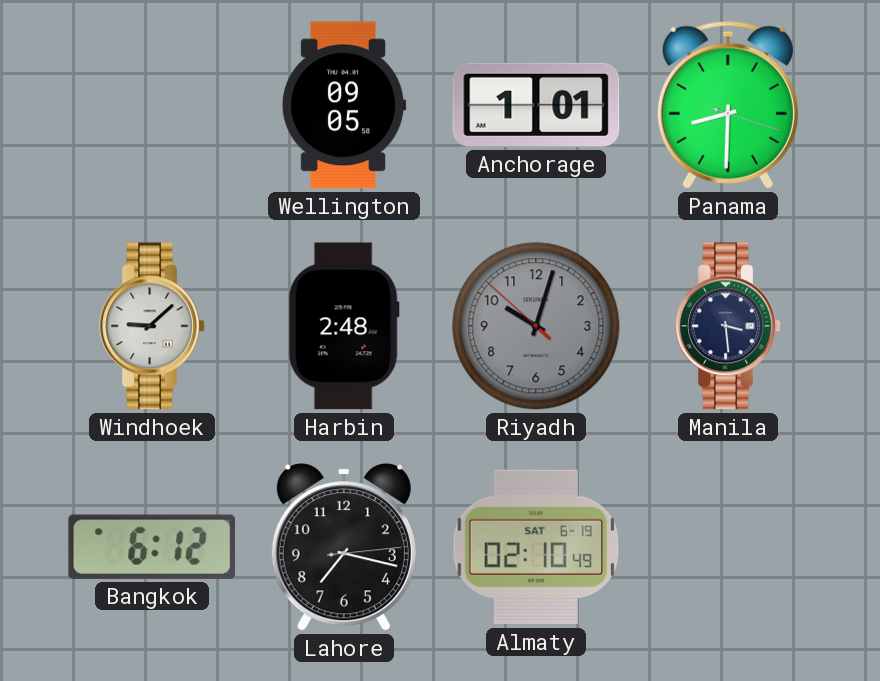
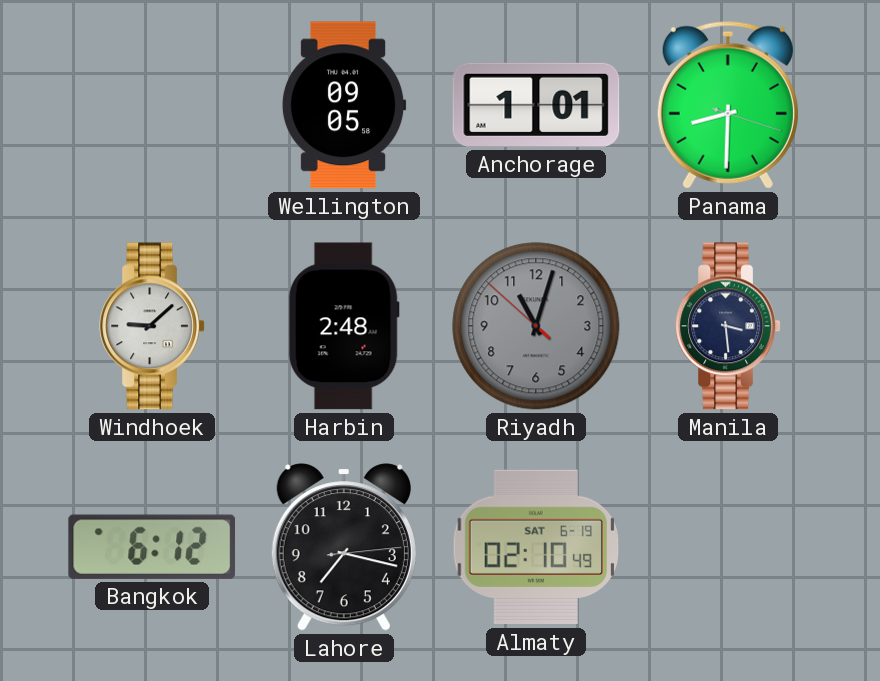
Riyadh: 10:02 -> 11:02 (536, 326)
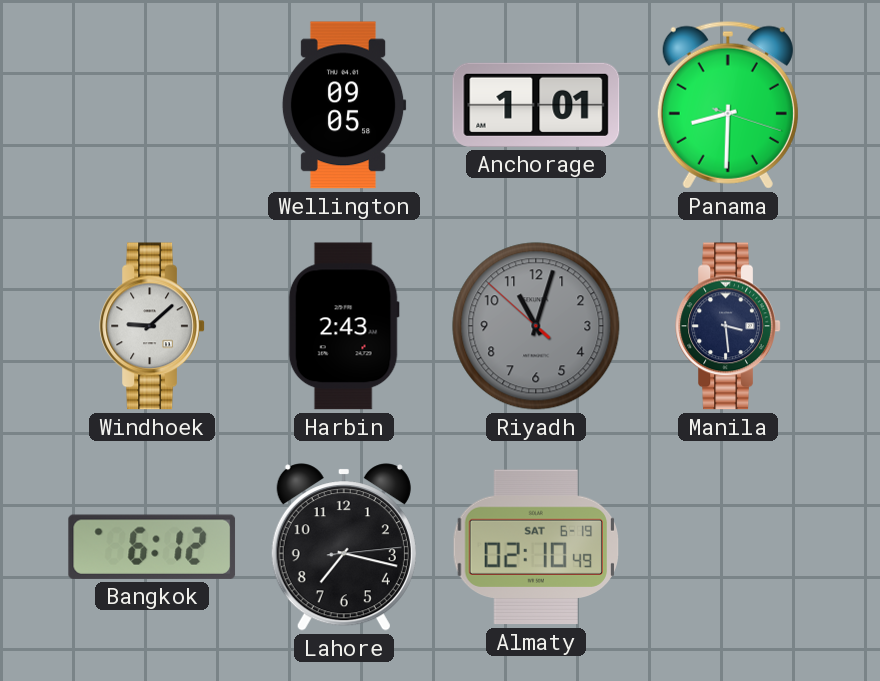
Harbin: 2:48 -> 2:43 (344, 326)
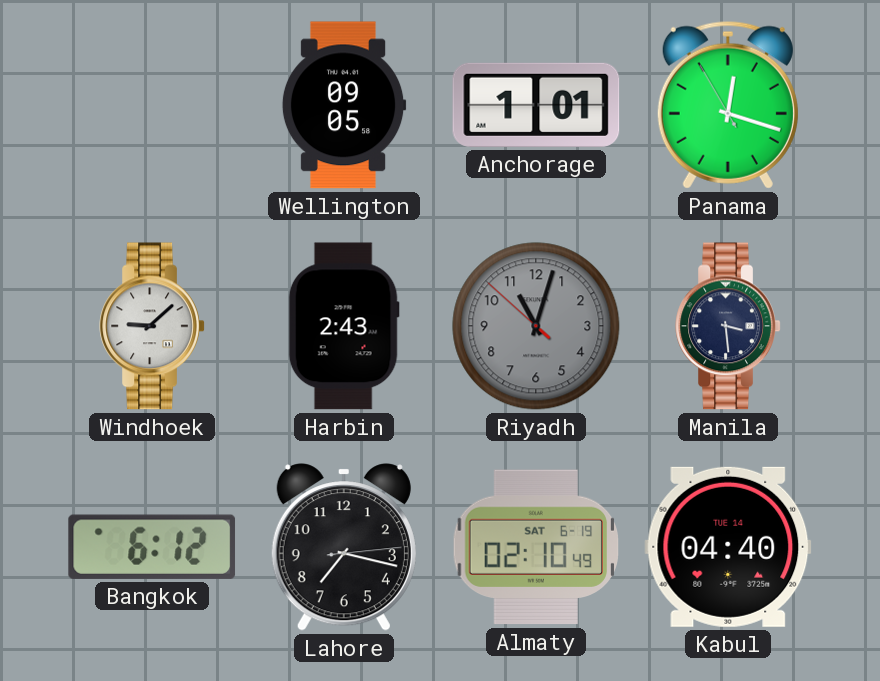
Panama: 8:30 -> 12:17 (728, 105)
Kabul: none -> 04:40 (728, 547)
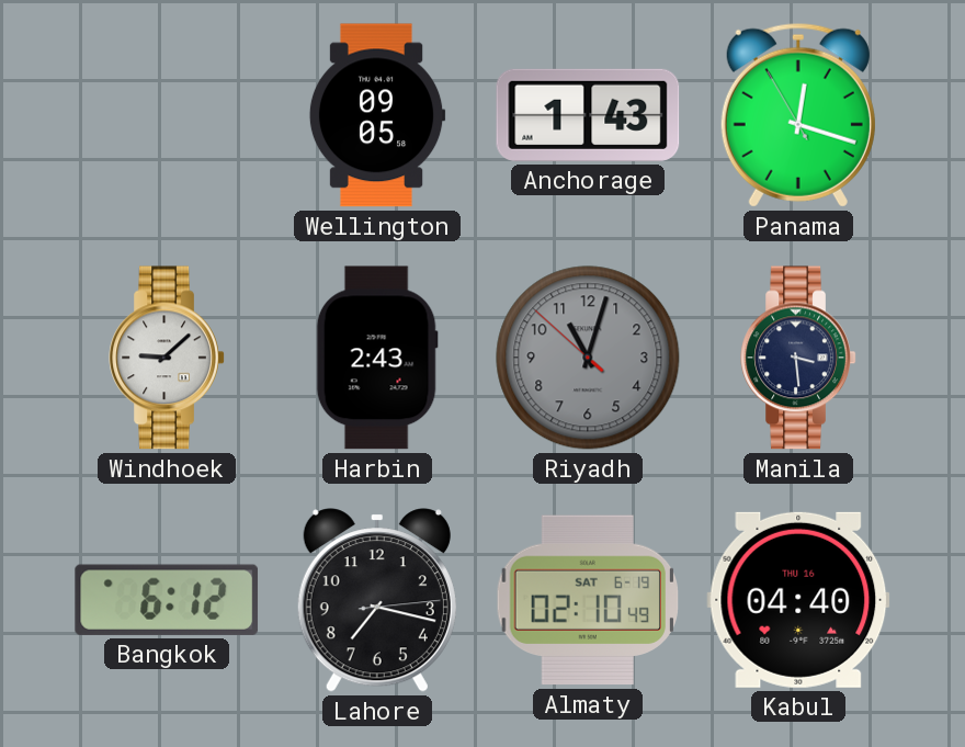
Anchorage: 1:01 -> 1:43 (588, 115)
Kabul date: TUE 14 -> THU 16 (798, 600)
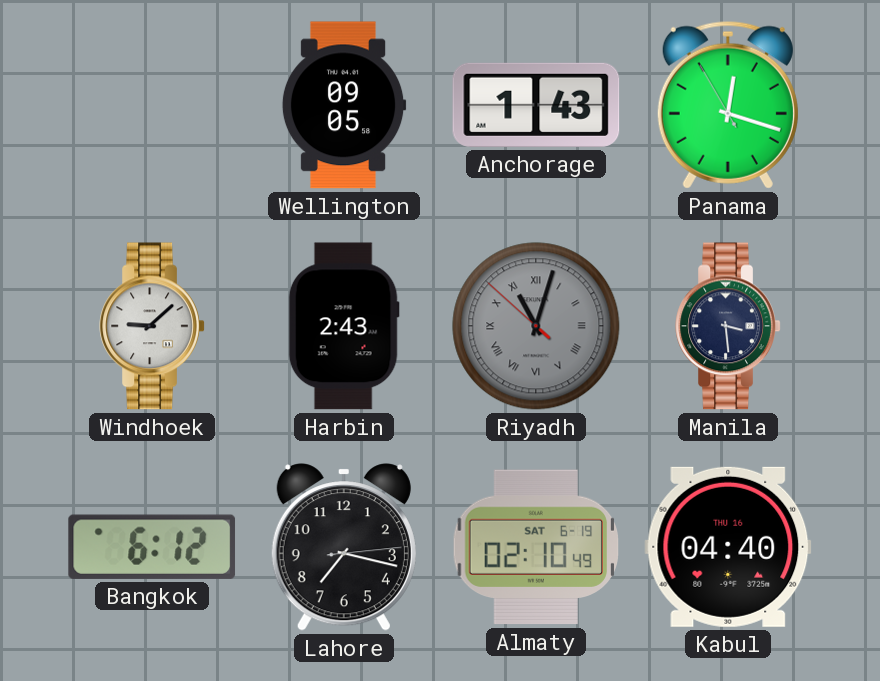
Riyadh numerals: Arabic -> Roman (536, 326)
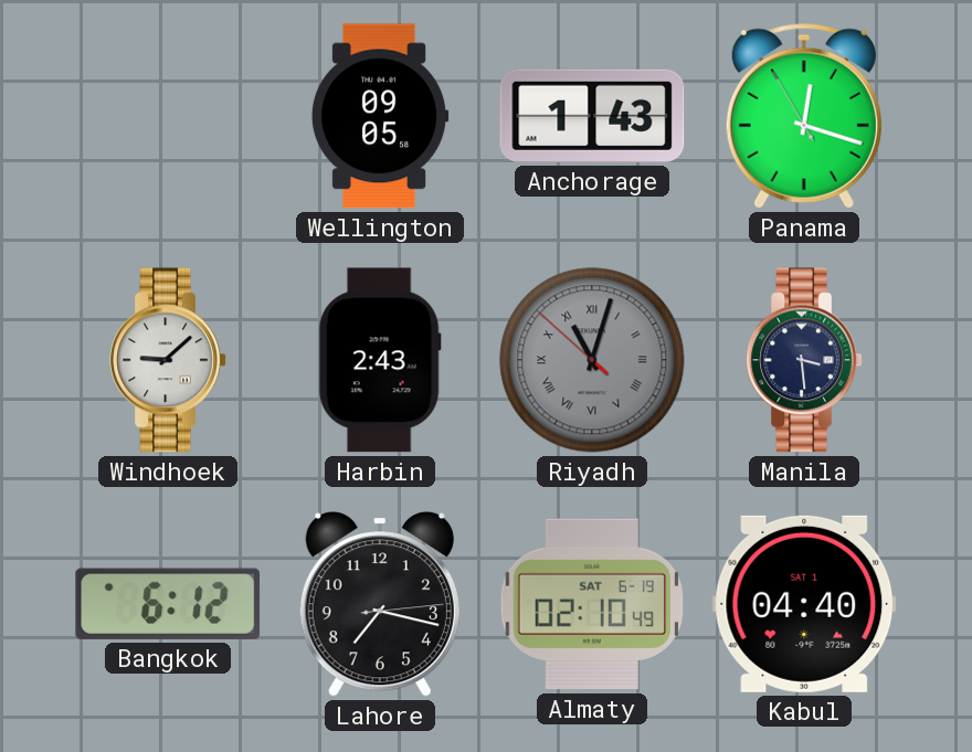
Kabul date: THU 16 -> SAT 1 (804, 604)
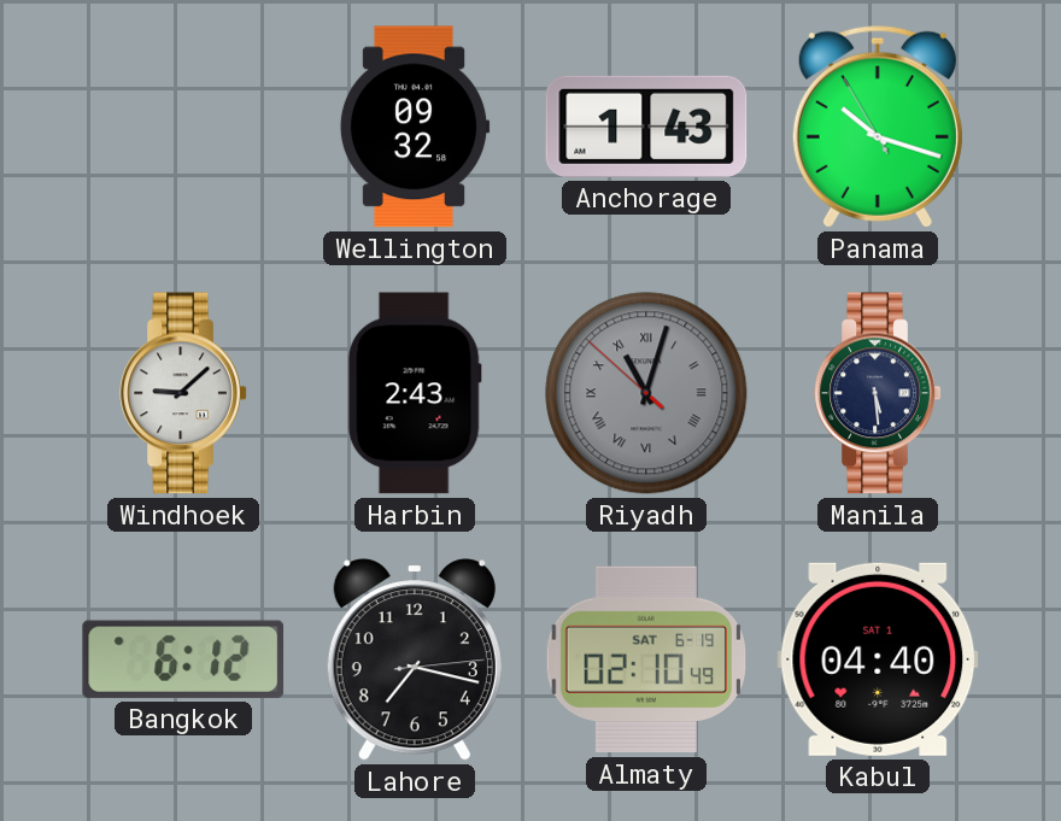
Wellington: 09:05 -> 09:32 (415, 127)
Panama: 12:17 -> 10:17 (878, 127)
Manila: 3:29 -> 5:29 (878, 393)
